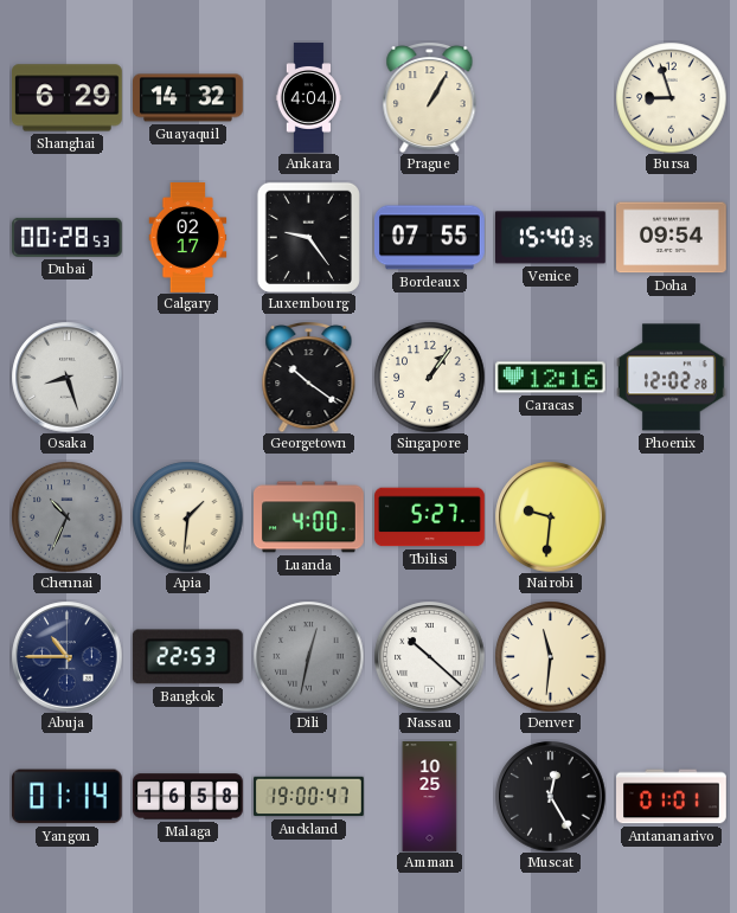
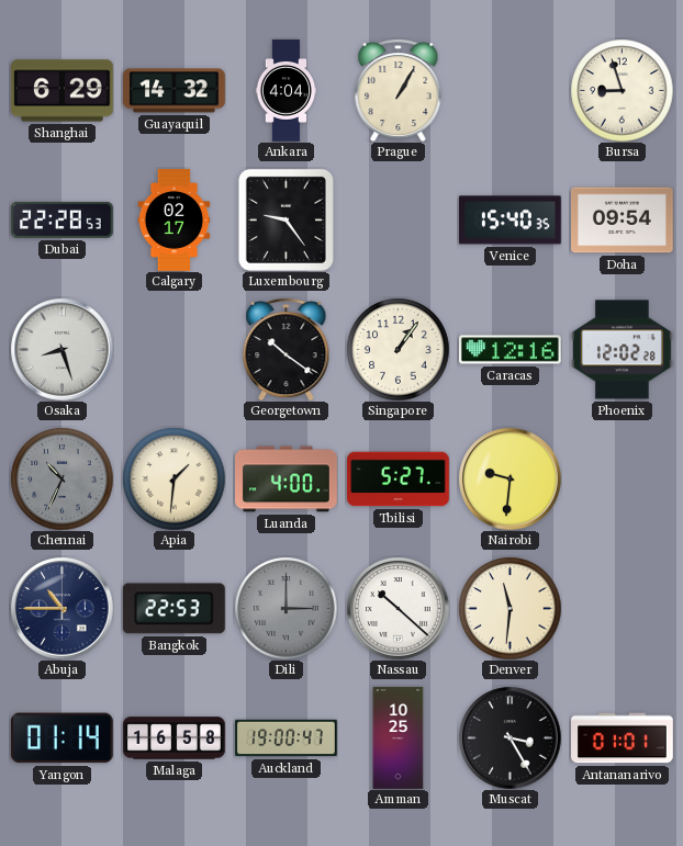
Dubai: 00:28 -> 22:28 (61, 219)
Bordeaux: 07:55 -> none (430, 238)
Dili: 12:32 -> 3:00 (285, 608)
Muscat: 12:25 -> 3:25 (510, 737)
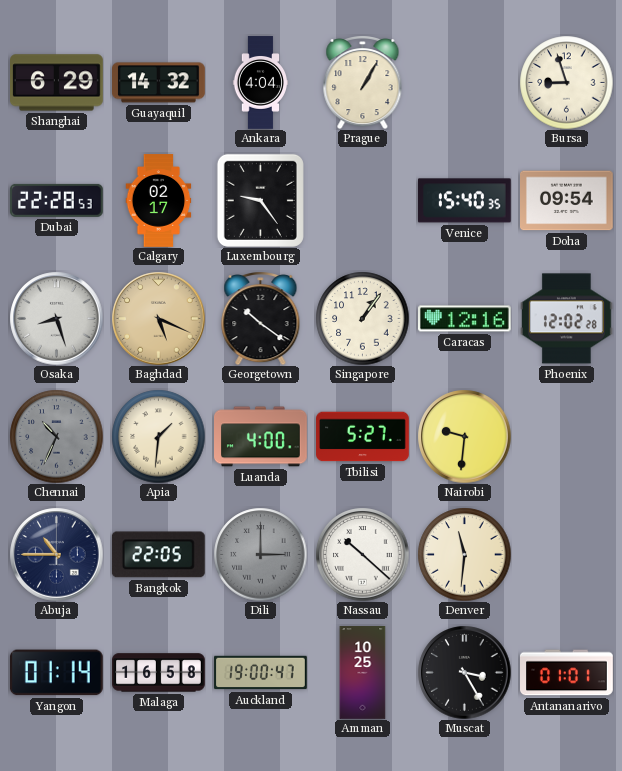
Baghdad: none -> 5:19 (158, 318)
Bangkok: 22:53 -> 22:05 (158, 555)
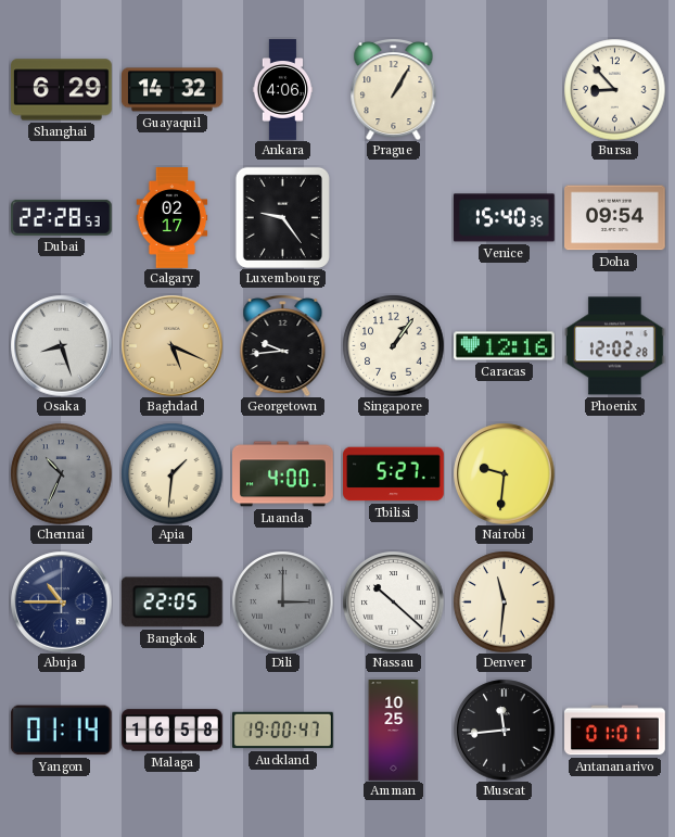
Ankara: 4:04 -> 4:06 (283, 90)
Bursa: 8:57 -> 8:53 (614, 89)
Georgetown: 10:21 -> 9:44 (283, 346)
Muscat: 3:25 -> 11:44 (504, 730)
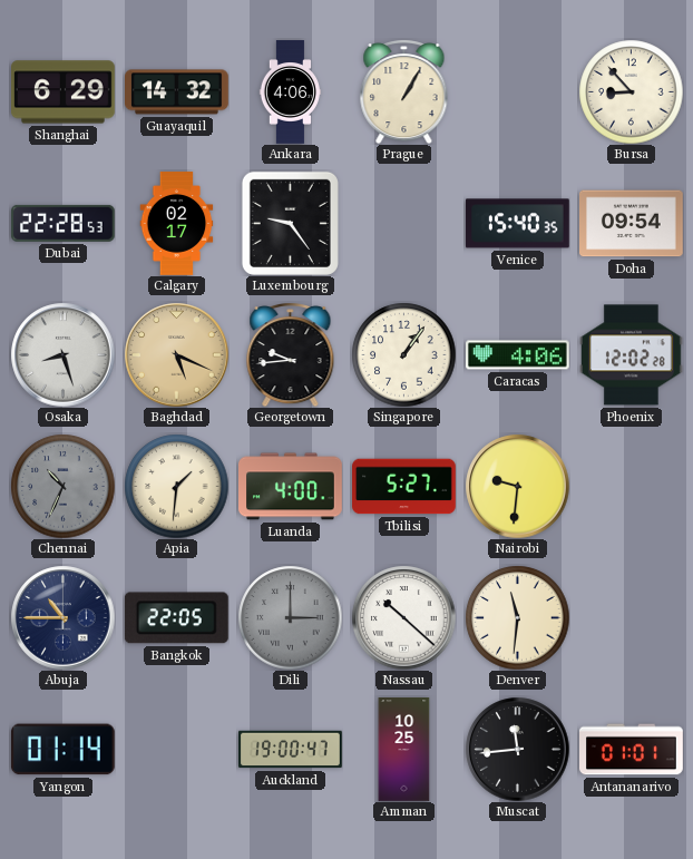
Caracas: 12:16 -> 4:06 (518, 355)
Malaga: 16:58 -> none (173, 731)
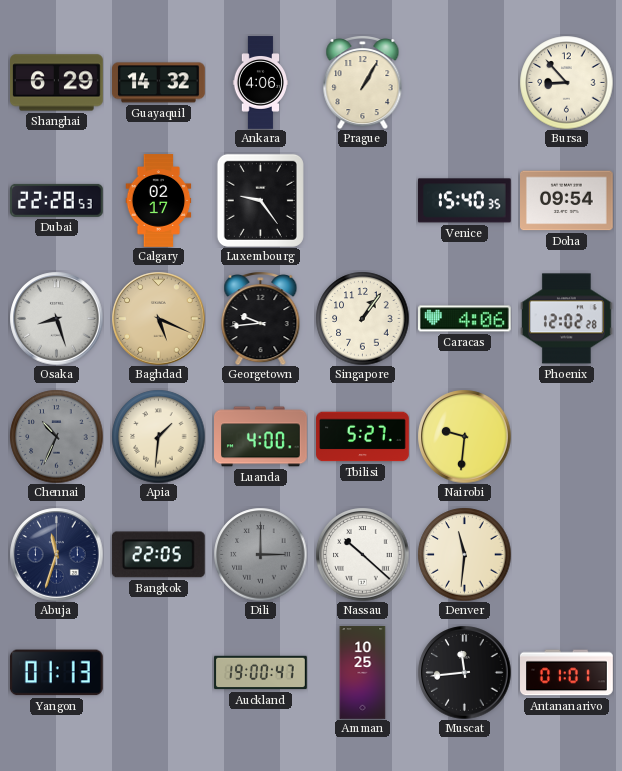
Abuja: 10:45 -> 11:33 (56, 554)
Yangon: 01:14 -> 01:13 (56, 673)
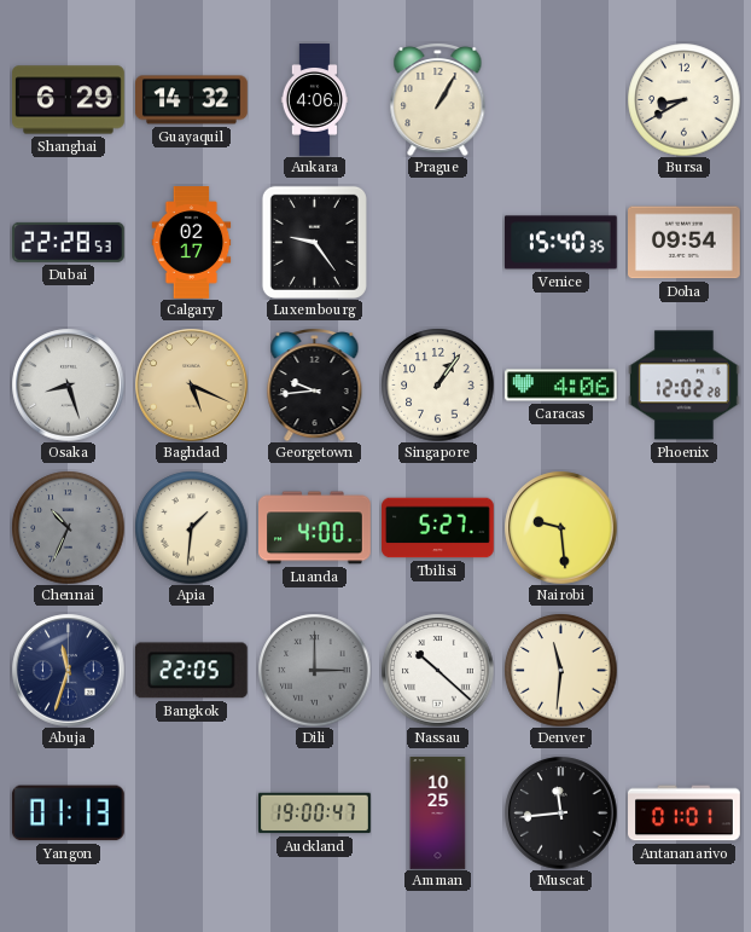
Bursa: 8:53 -> 8:40 (683, 99)
Nairobi: 9:31 -> 9:29 (560, 527)
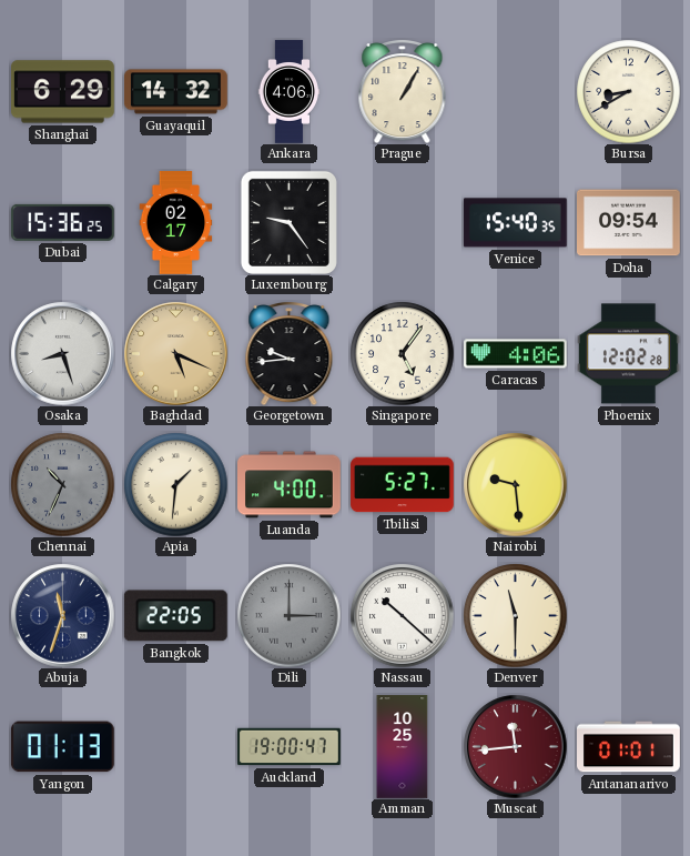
Dubai: 22:28 -> 15:36 (62, 222)
Singapore: 1:06 -> 5:06 (402, 353)
Denver: 11:31 -> 11:30 (515, 615)
Muscat dial: black -> burgundy (515, 746)
